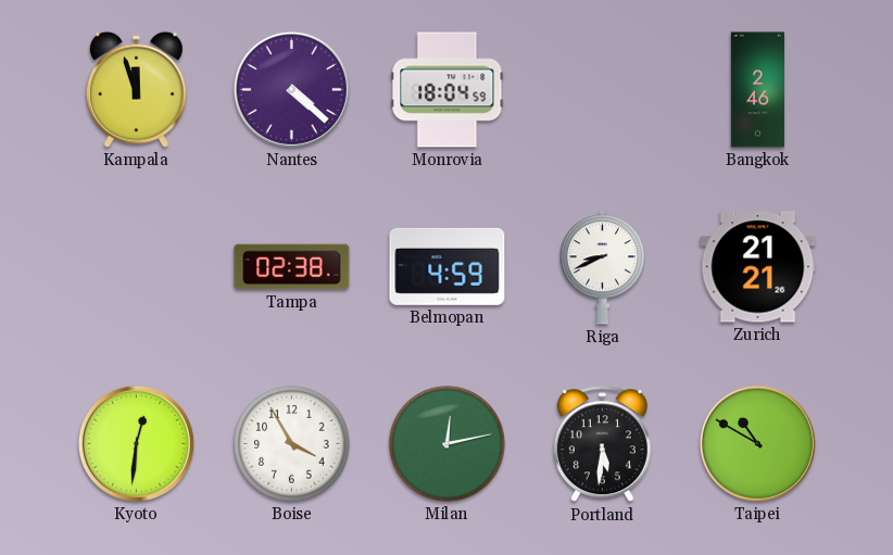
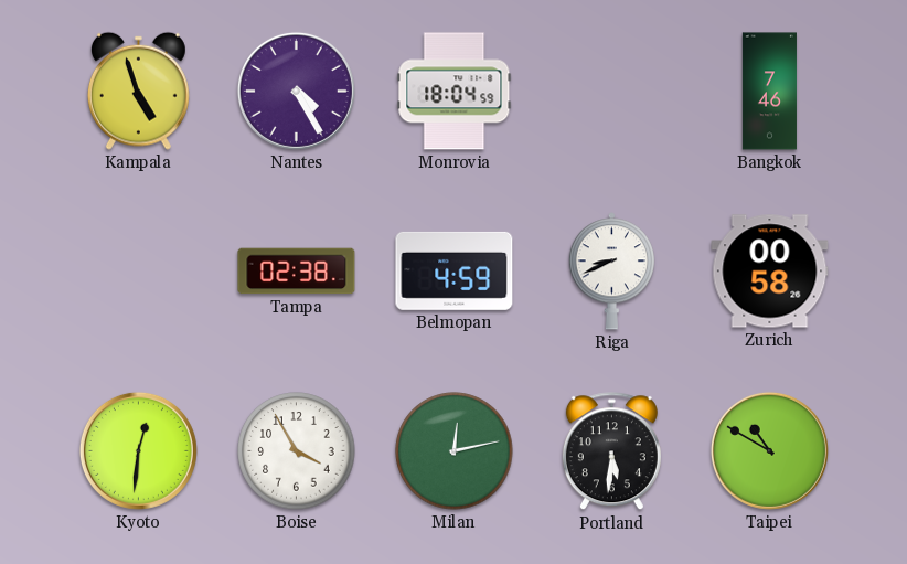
Kampala: 11:57 -> 4:57 (138, 91)
Nantes: 4:22 -> 4:25 (296, 91)
Bangkok: 2:46 -> 7:46 (769, 92)
Zurich: 21:21 -> 00:58 (770, 272)
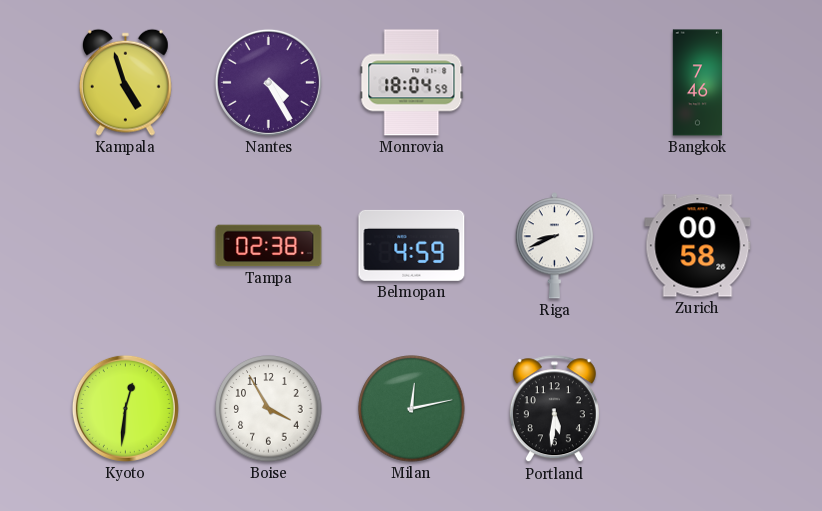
Taipei: 10:50 -> none (769, 450)
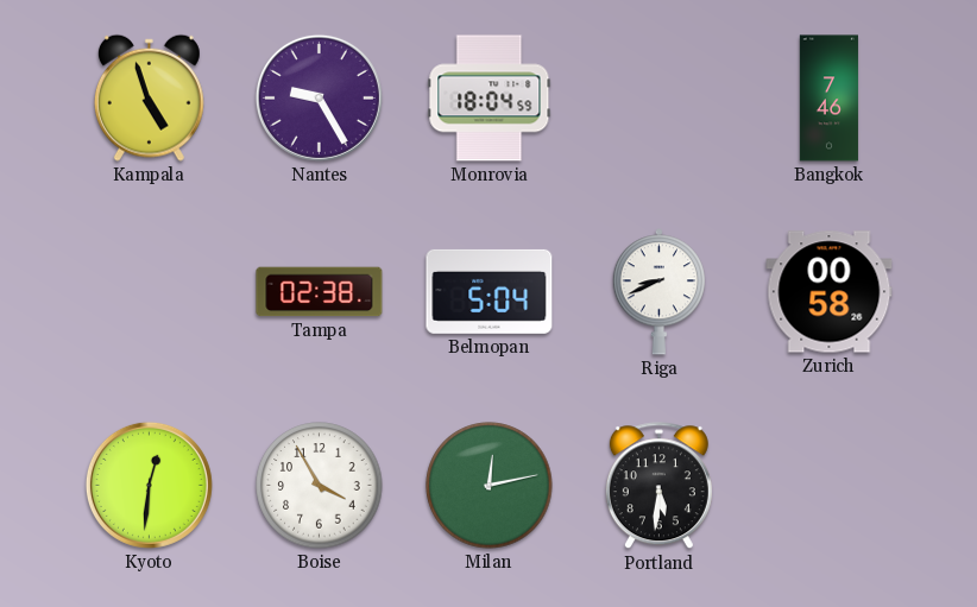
Nantes: 4:25 -> 9:25 (319, 97)
Belmopan: 4:59 -> 5:04 (490, 291)
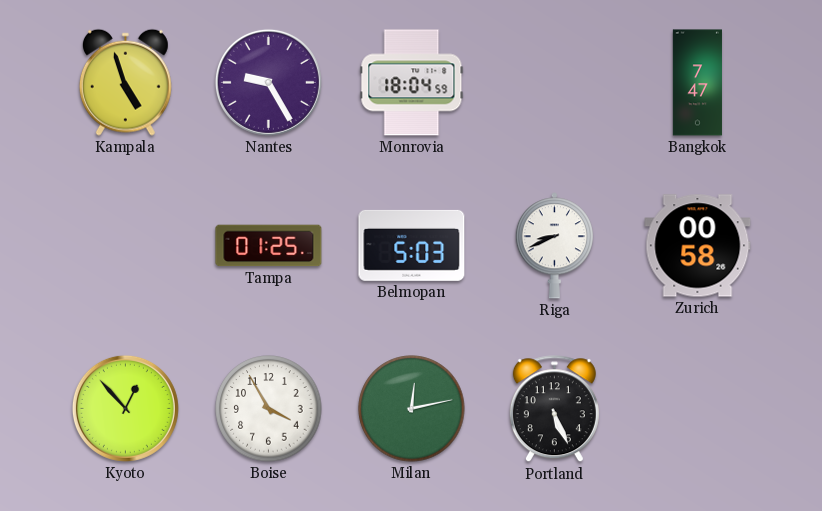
Bangkok: 7:46 -> 7:47 (697, 83)
Tampa: 02:38 -> 01:25 (269, 246)
Belmopan: 5:04 -> 5:03 (412, 245)
Kyoto: 12:31 -> 12:53 (125, 408)
Portland: 5:31 -> 5:26 (554, 409)
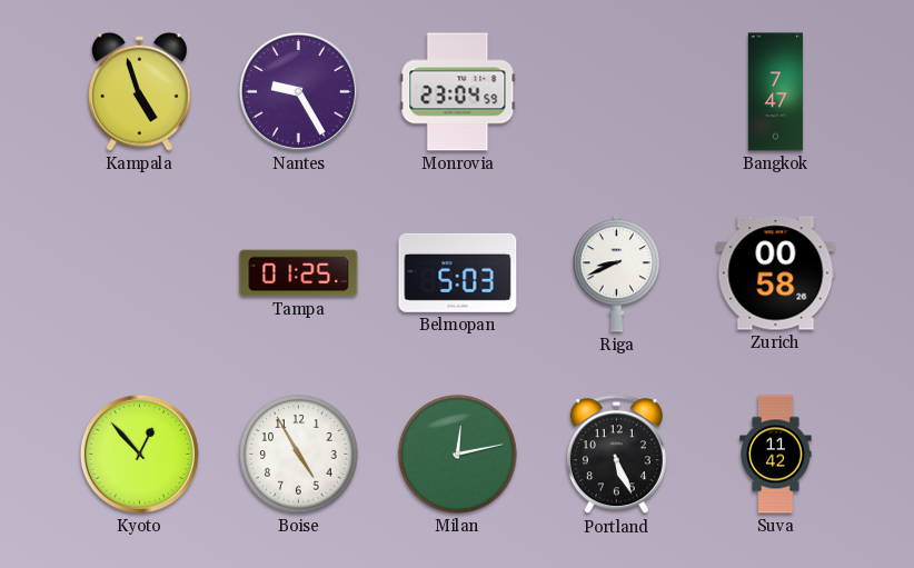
Monrovia: 18:04 -> 23:04 (458, 92)
Boise: 3:55 -> 4:55 (299, 455)
Suva: none -> 11:42 (776, 455)
